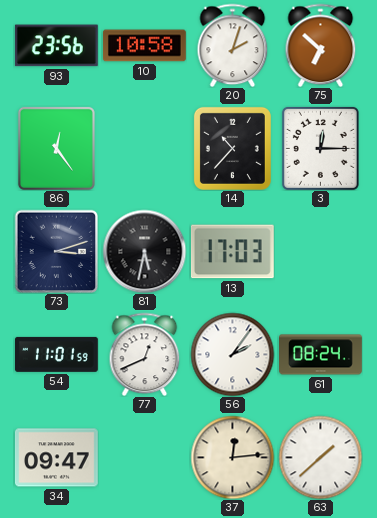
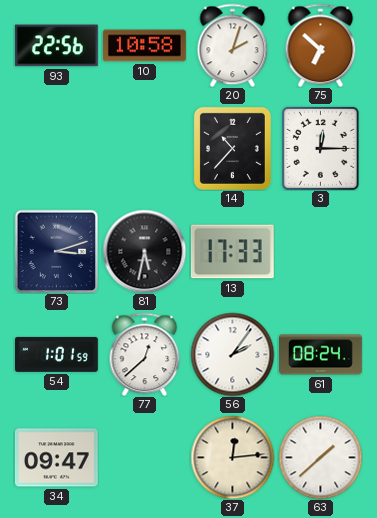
93: 23:56 -> 22:56 (56, 46)
86: 12:24 -> none (56, 148)
13: 17:03 -> 17:33 (232, 252)
54: 11:01 -> 1:01 (56, 354)
77: 12:41 -> 12:38 (145, 354)
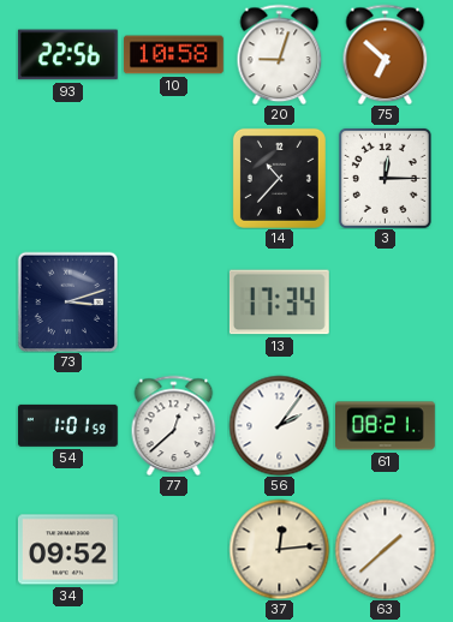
20: 2:03 -> 9:03 (280, 54)
81: 5:32 -> none (144, 251)
13: 17:33 -> 17:34 (279, 303)
61: 08:24 -> 08:21 (386, 426)
34: 09:47 -> 09:52 (67, 550)
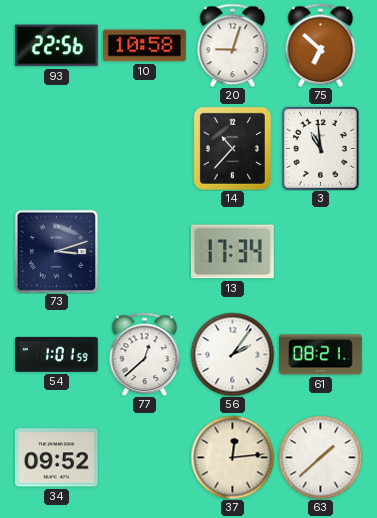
3: 12:15 -> 10:59 (320, 148)
